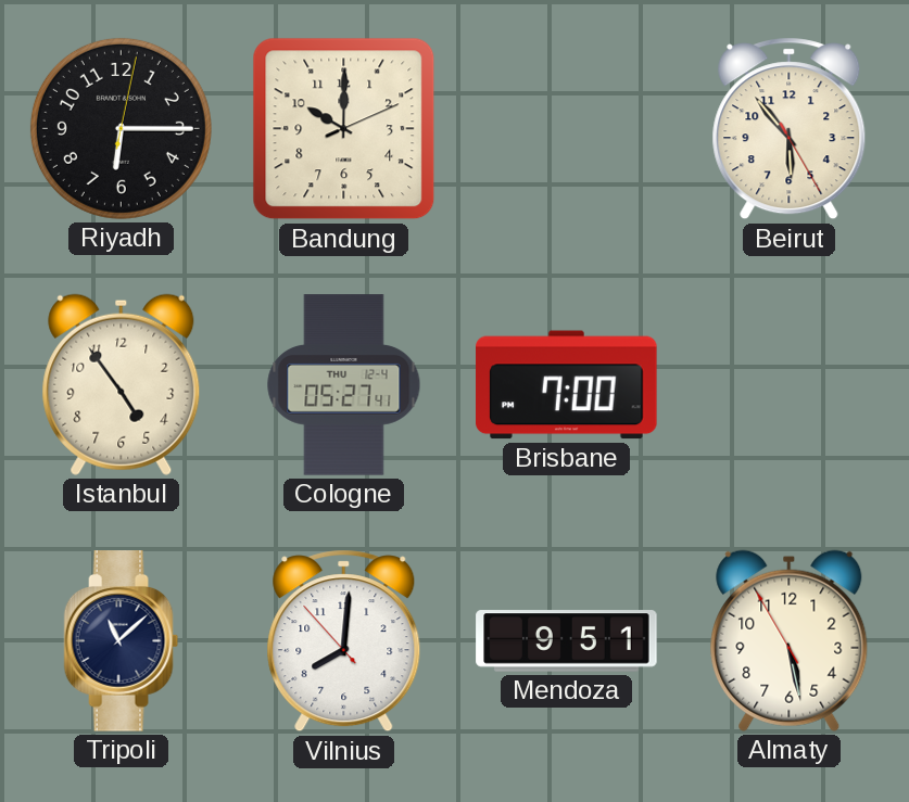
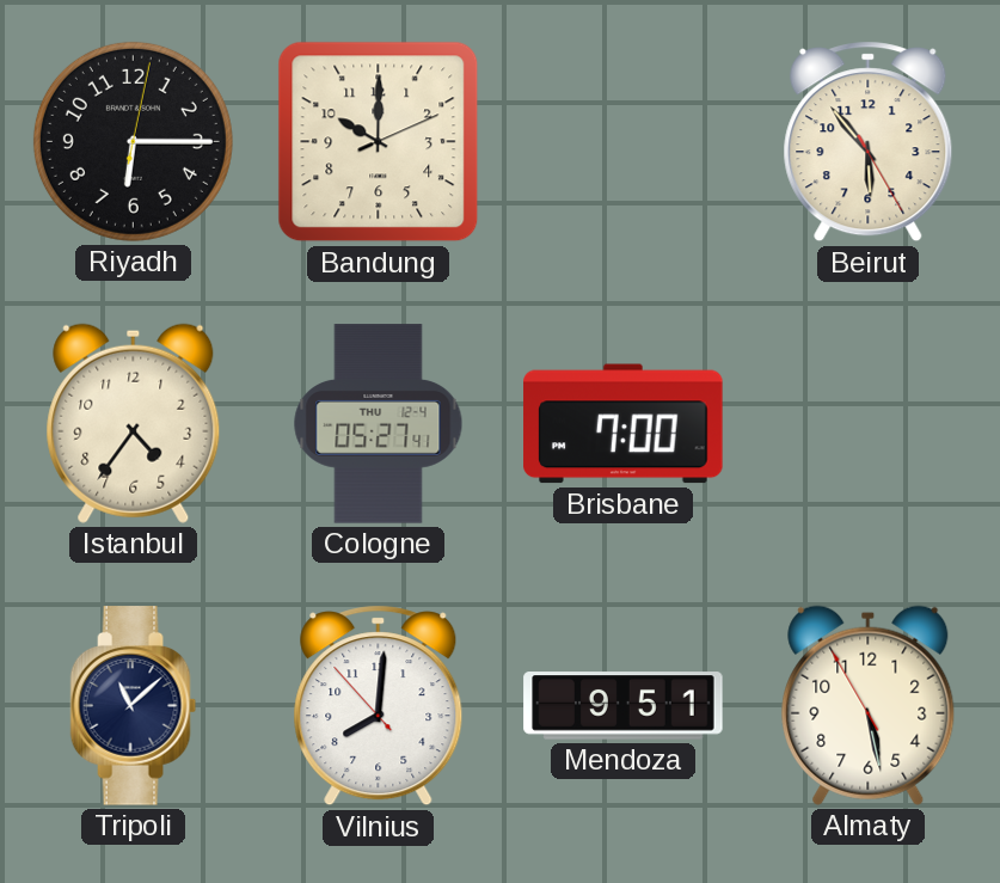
Istanbul: 4:54 -> 4:36 (134, 423)
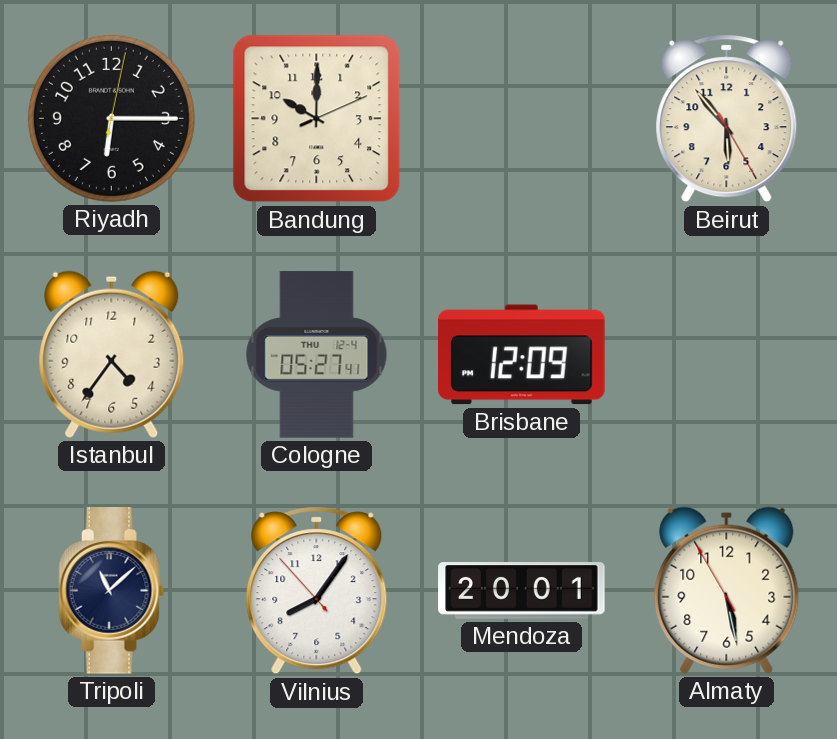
Brisbane: 7:00 -> 12:09 (522, 355)
Vilnius: 8:00 -> 8:05 (317, 591)
Mendoza: 9:51 -> 20:01 (522, 591)
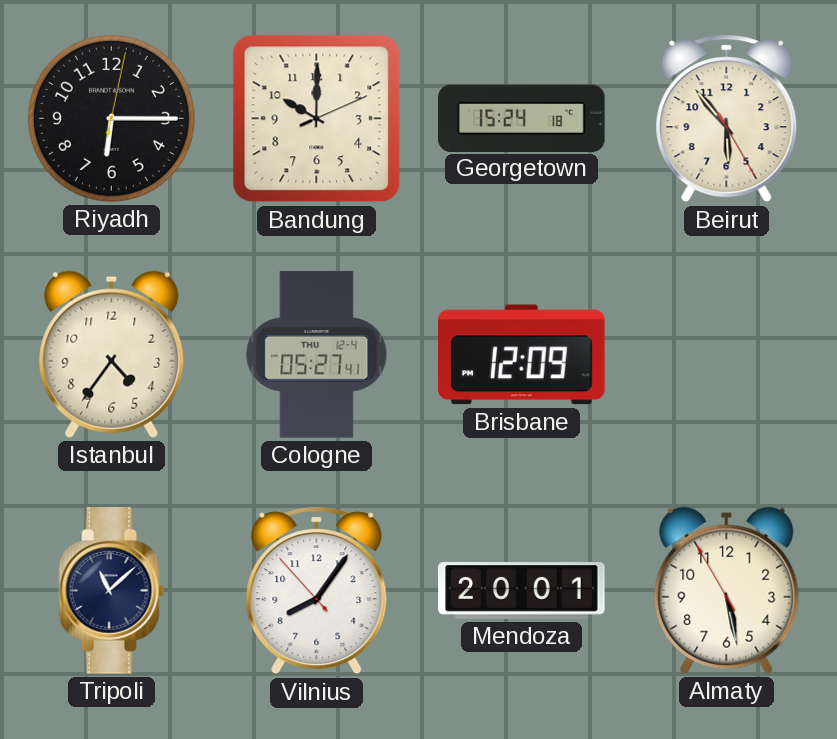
Georgetown: none -> 15:24 (522, 118)
